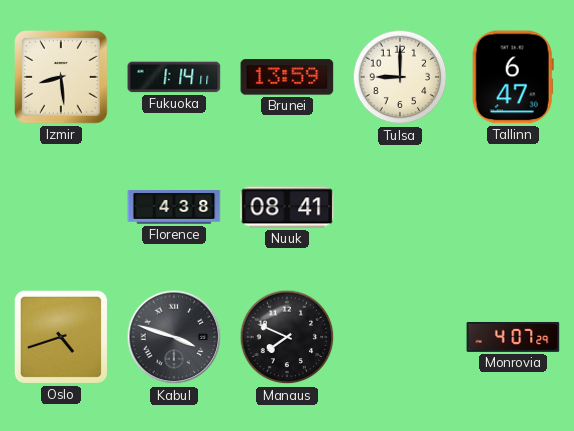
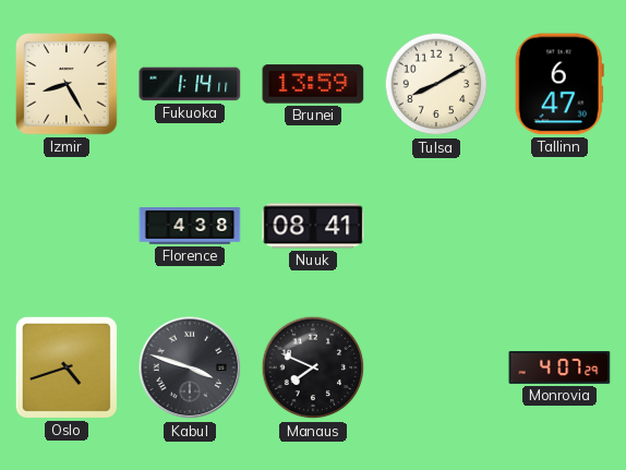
Izmir: 8:29 -> 8:25 (67, 84)
Tulsa: 9:00 -> 8:10 (436, 84)
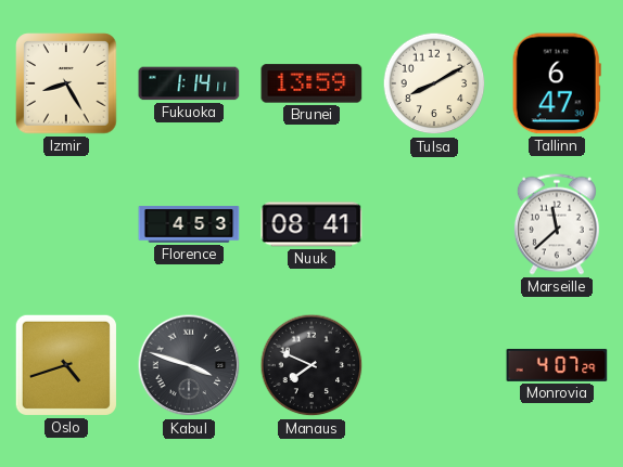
Florence: 4:38 -> 4:53 (189, 224)
Marseille: none -> 11:38 (557, 224)
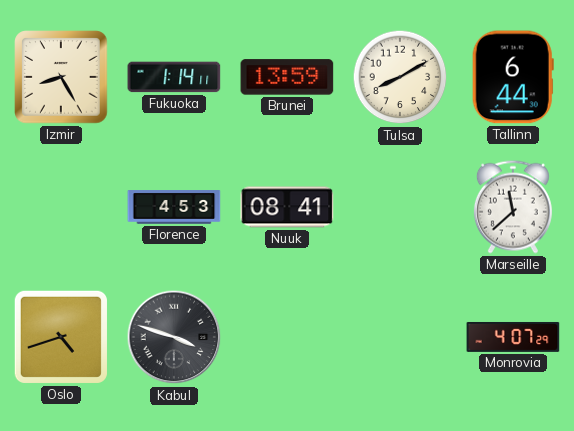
Tallinn: 6:47 -> 6:44 (513, 77)
Manaus: 7:49 -> none (311, 365)
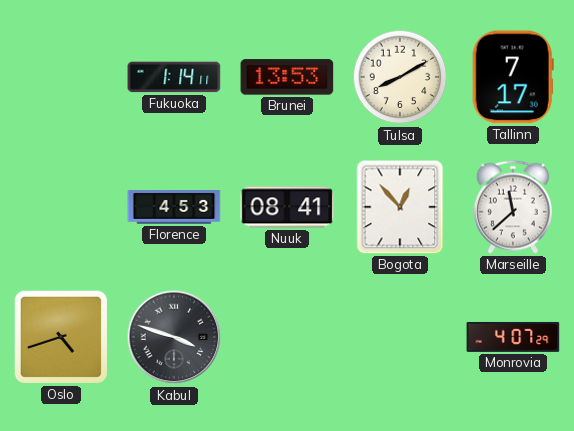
Izmir: 8:25 -> none (61, 77)
Brunei: 13:59 -> 13:53 (287, 77)
Tallinn: 6:44 -> 7:17 (513, 77)
Bogota: none -> 12:53 (400, 207)
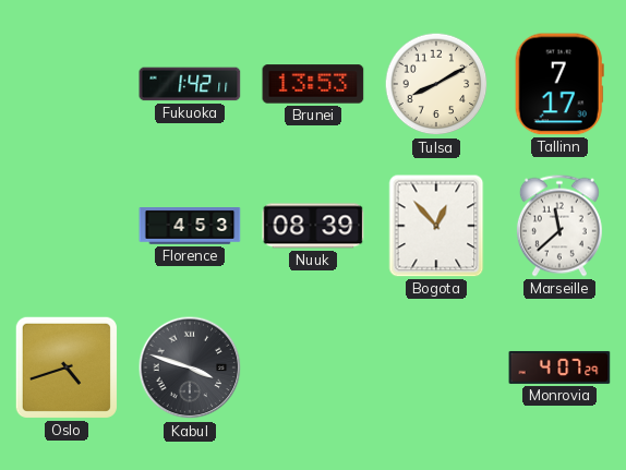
Fukuoka: 1:14 -> 1:42 (190, 84)
Nuuk: 08:41 -> 08:39 (313, 226)
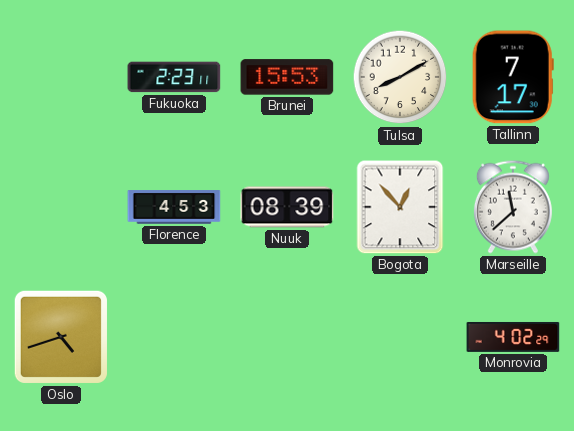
Fukuoka: 1:42 -> 2:23 (174, 77)
Brunei: 13:53 -> 15:53 (287, 77)
Kabul: 3:48 -> none (190, 367)
Monrovia: 4:07 -> 4:02 (513, 337)
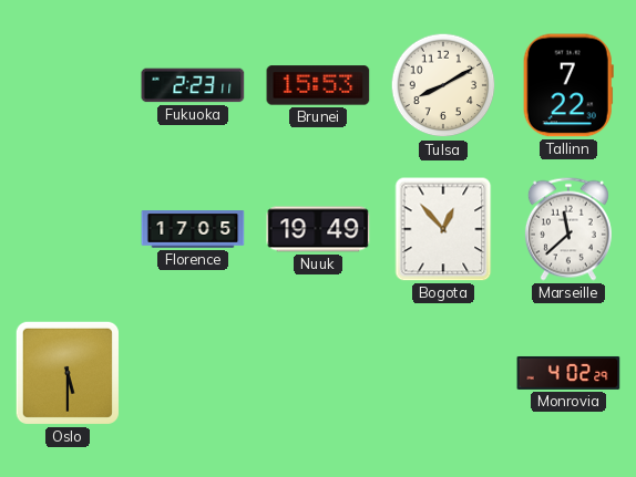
Tallinn: 7:17 -> 7:22 (568, 85)
Florence: 4:53 -> 17:05 (193, 229)
Nuuk: 08:39 -> 19:49 (318, 229)
Oslo: 4:42 -> 5:30 (68, 373)
